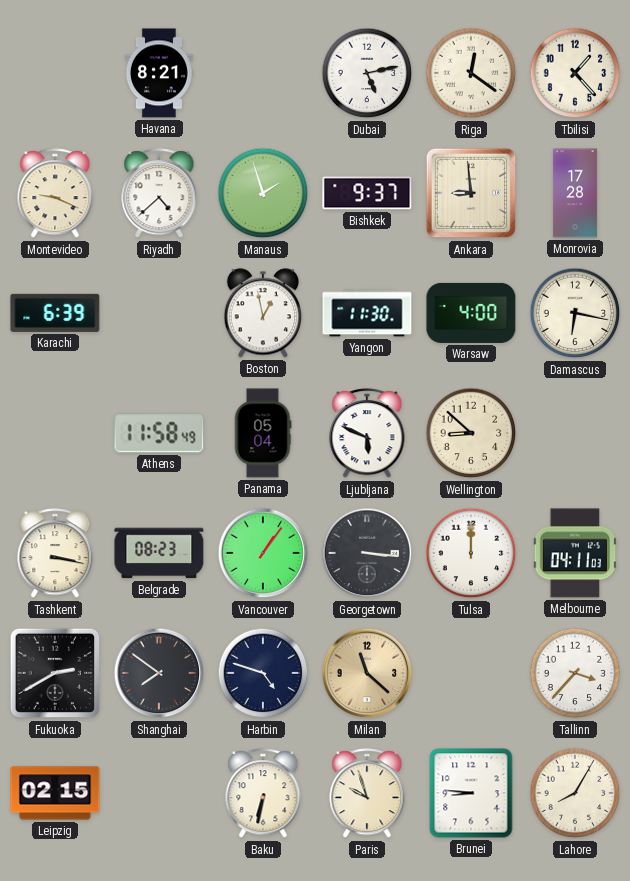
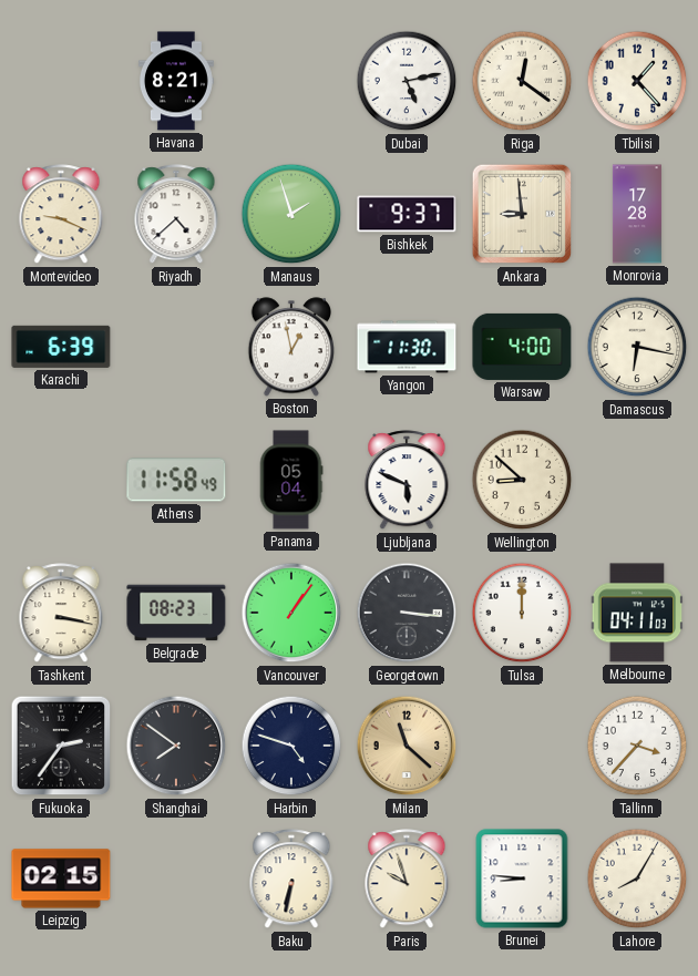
Fukuoka: 2:40 -> 2:36 (61, 746)
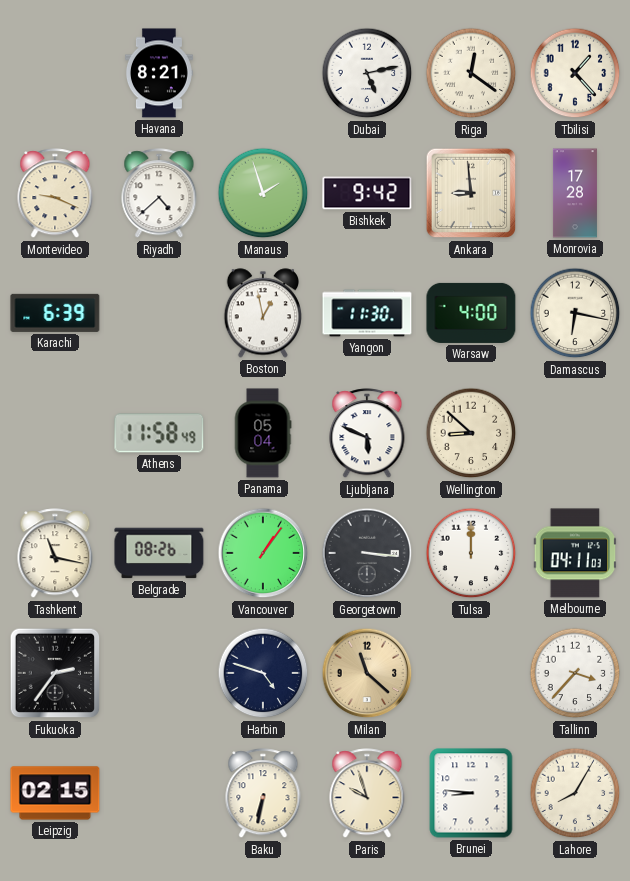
Bishkek: 9:37 -> 9:42 (367, 193)
Tashkent: 3:17 -> 11:17 (55, 554)
Belgrade: 08:23 -> 08:26 (159, 553)
Shanghai: 7:51 -> none (176, 746)
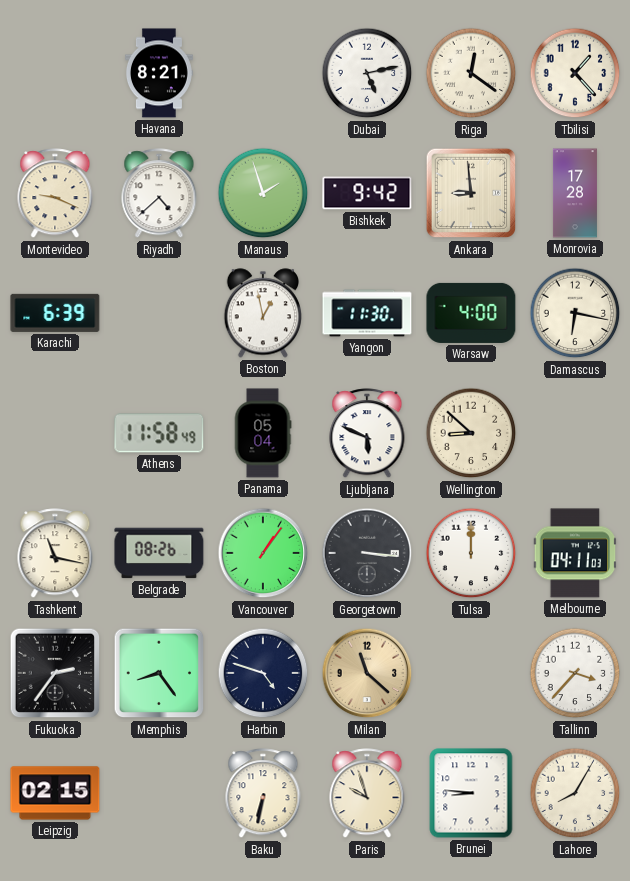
Memphis: none -> 8:24 (159, 673)
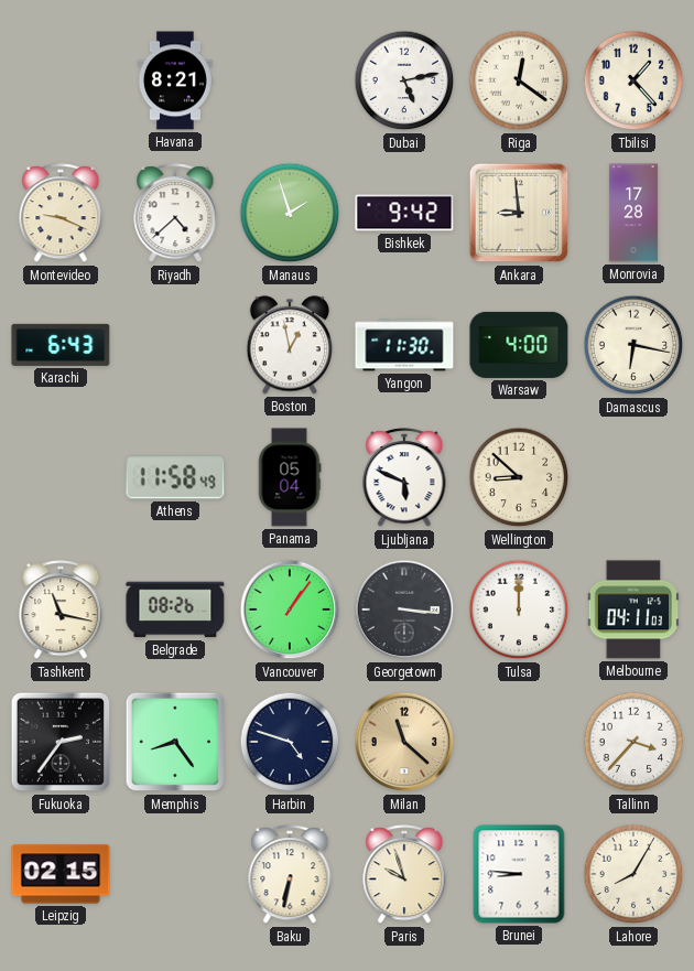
Karachi: 6:39 -> 6:43 (61, 345)
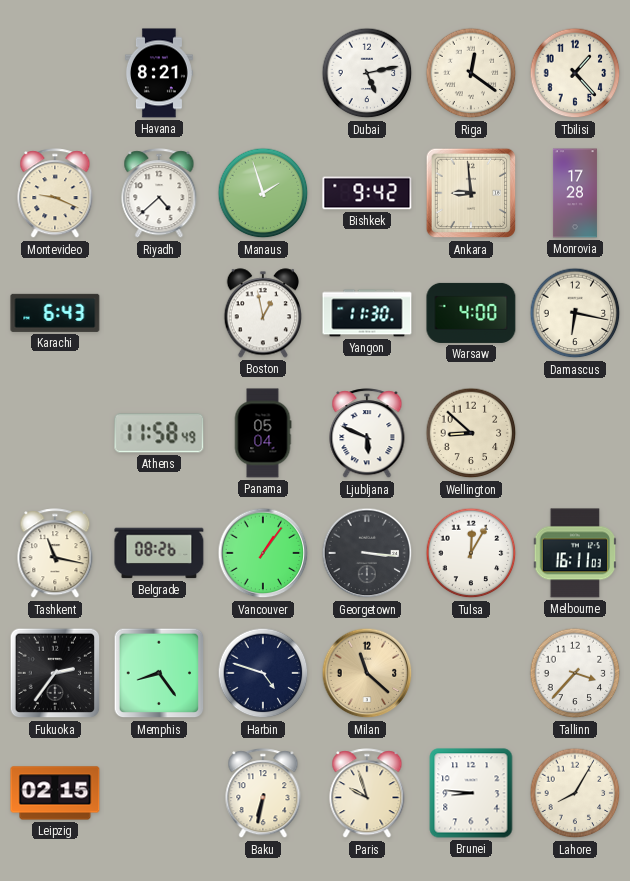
Tulsa: 12:00 -> 12:05 (471, 553)
Melbourne: 04:11 -> 16:11 (575, 553)
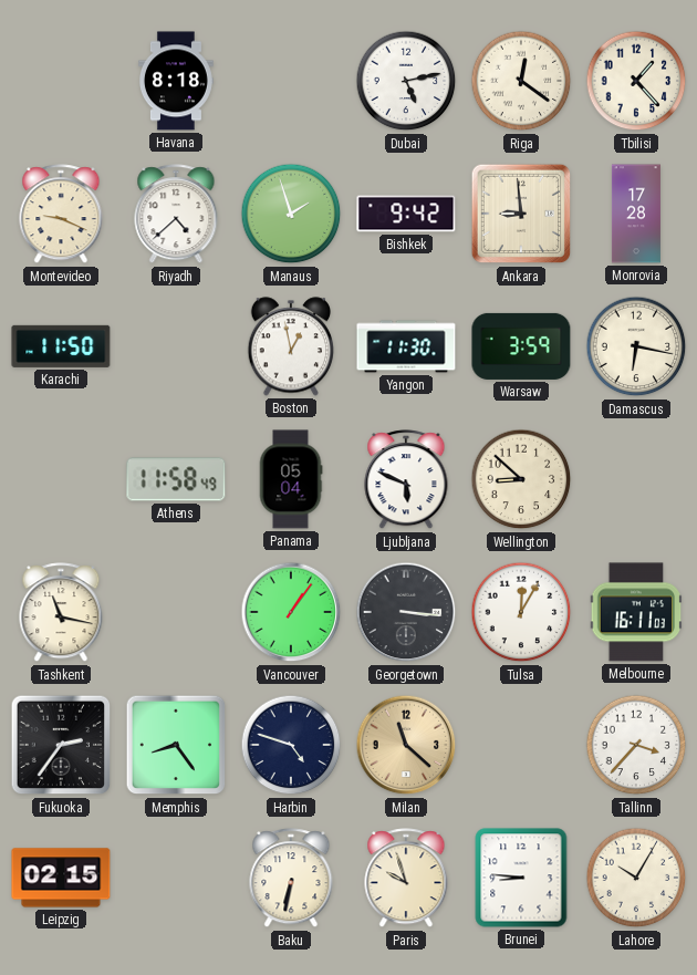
Havana: 8:21 -> 8:18 (176, 81)
Karachi: 6:43 -> 11:50 (61, 346)
Warsaw: 4:00 -> 3:59 (521, 346)
Belgrade: 08:26 -> none (159, 553)
Lahore: 8:05 -> 10:05 (636, 878)
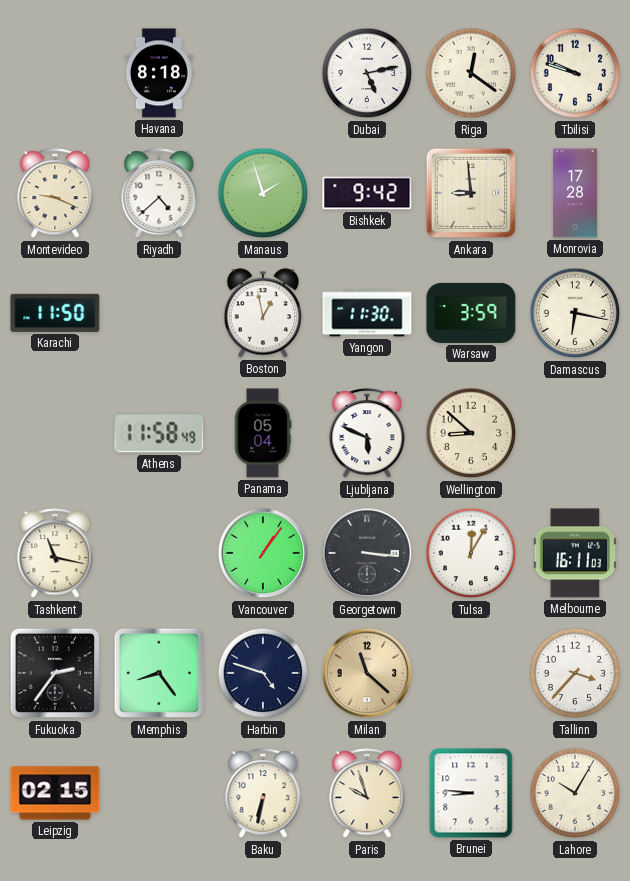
Tbilisi: 1:23 -> 9:48 (575, 73)
